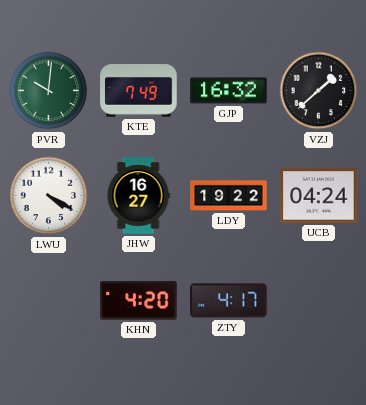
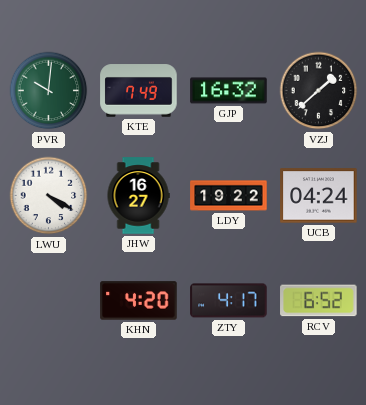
RCV: none -> 6:52 (319, 301)
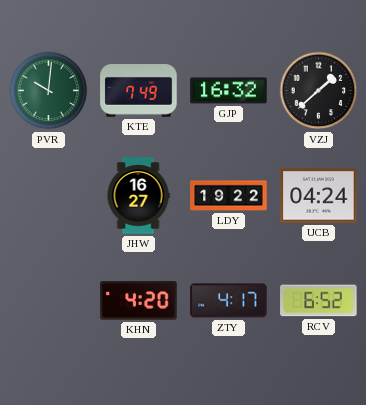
LWU: 4:20 -> none (49, 196)
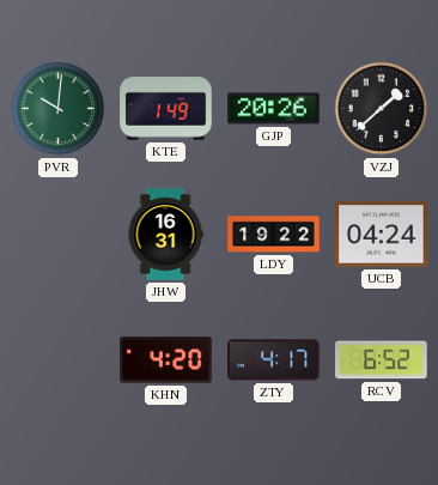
KTE: 7:49 -> 1:49 (166, 109)
GJP: 16:32 -> 20:26 (274, 109)
JHW: 16:27 -> 16:31 (165, 235)
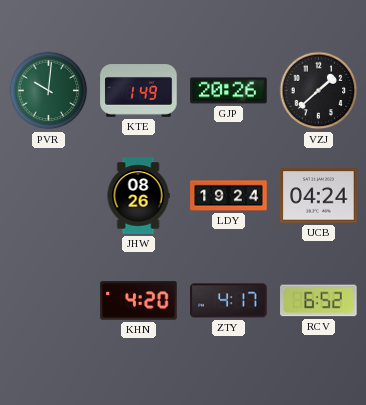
JHW: 16:31 -> 08:26 (138, 196)
LDY: 19:22 -> 19:24 (229, 196)
